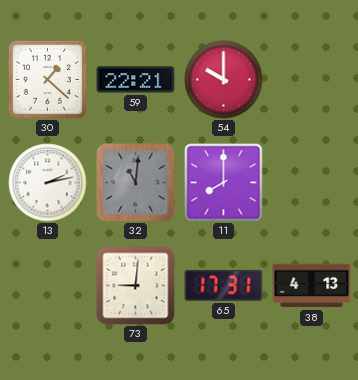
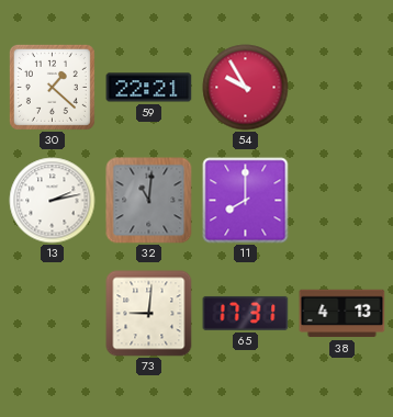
54: 10:00 -> 9:55 (246, 88)
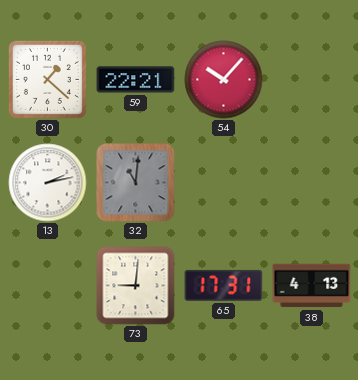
54: 9:55 -> 10:07 (224, 80)
11: 8:00 -> none (246, 201)
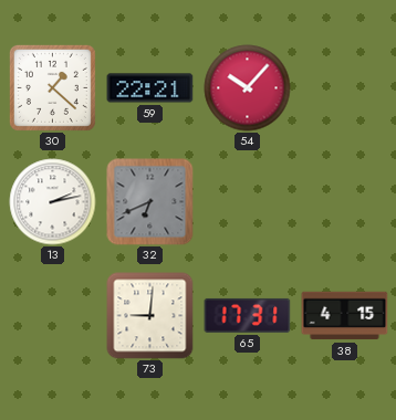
32: 11:01 -> 6:41 (150, 202)
38: 4:13 -> 4:15 (345, 316)
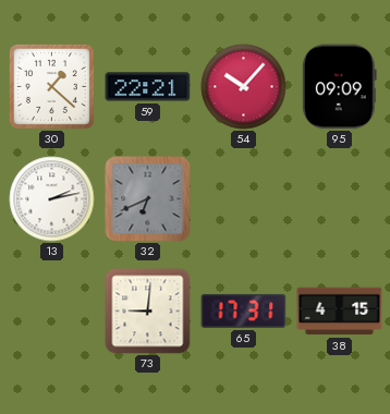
95: none -> 09:09 (339, 87)
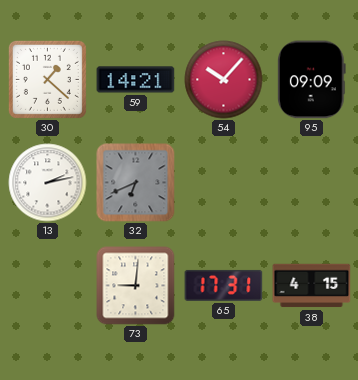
59: 22:21 -> 14:21 (136, 80)
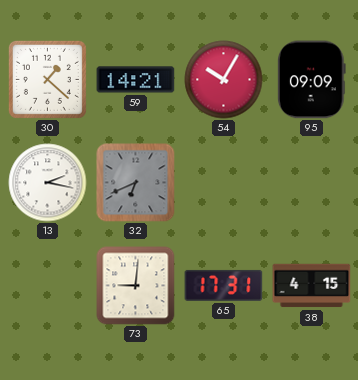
54: 10:07 -> 10:05 (224, 80)
13: 2:13 -> 2:17 (48, 183)
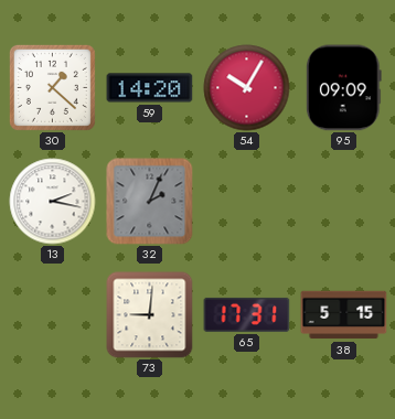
59: 14:21 -> 14:20 (150, 88)
32: 6:41 -> 2:04 (150, 202)
38: 4:15 -> 5:15 (344, 315)
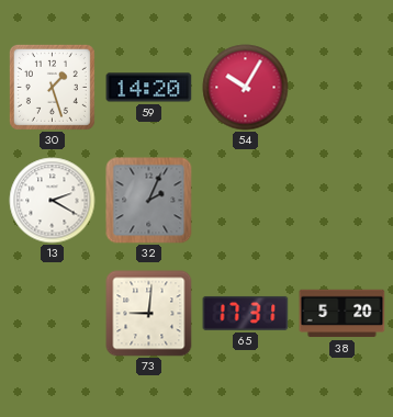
30: 1:22 -> 1:27 (52, 87)
95: 09:09 -> none (343, 88)
13: 2:17 -> 2:20 (53, 201)
38: 5:15 -> 5:20 (343, 314)
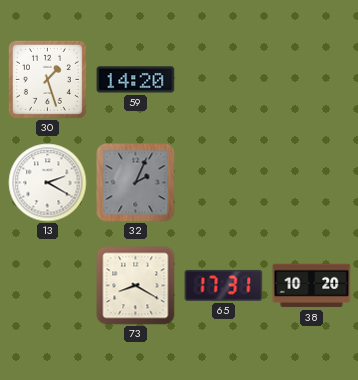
54: 10:05 -> none (246, 88)
73: 9:01 -> 8:20 (136, 286)
38: 5:20 -> 10:20 (312, 286)
